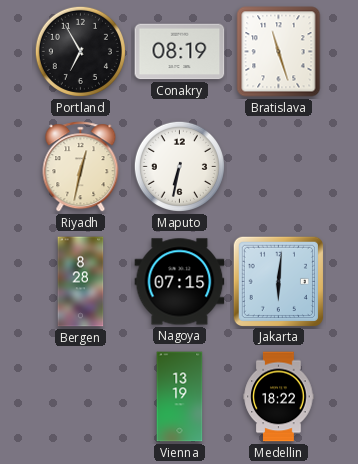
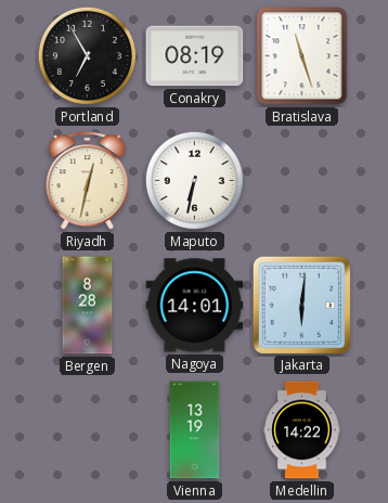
Nagoya: 07:15 -> 14:01 (195, 306)
Medellin: 18:22 -> 14:22 (302, 430)
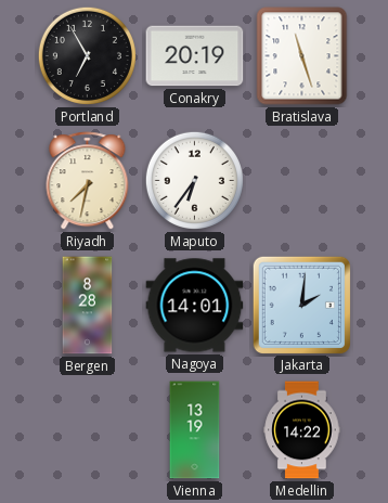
Conakry: 08:19 -> 20:19 (195, 56)
Riyadh: 12:32 -> 7:32 (88, 181)
Maputo: 6:32 -> 6:36 (194, 180)
Jakarta: 6:01 -> 2:01 (301, 305)
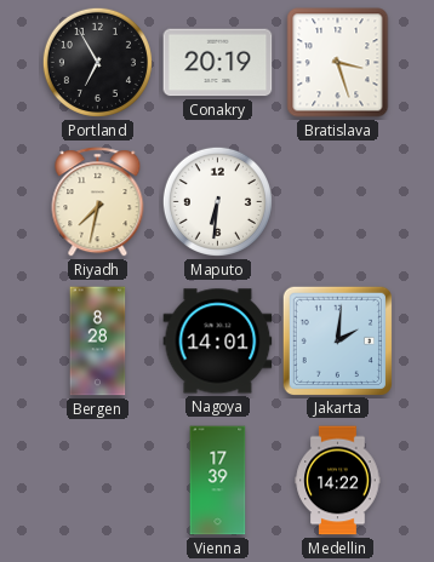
Bratislava: 11:27 -> 3:27 (338, 63)
Maputo: 6:36 -> 6:31 (217, 201)
Vienna: 13:19 -> 17:39 (218, 481)
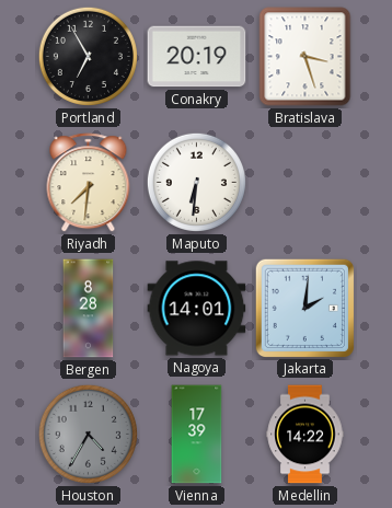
Riyadh: 7:32 -> 7:31 (89, 183)
Houston: none -> 4:35 (88, 434)
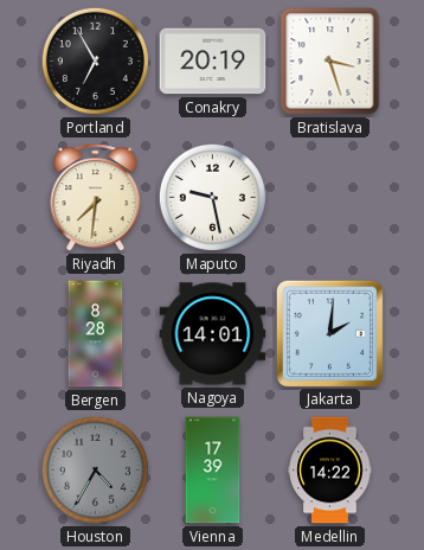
Maputo: 6:31 -> 9:28 (212, 197)
